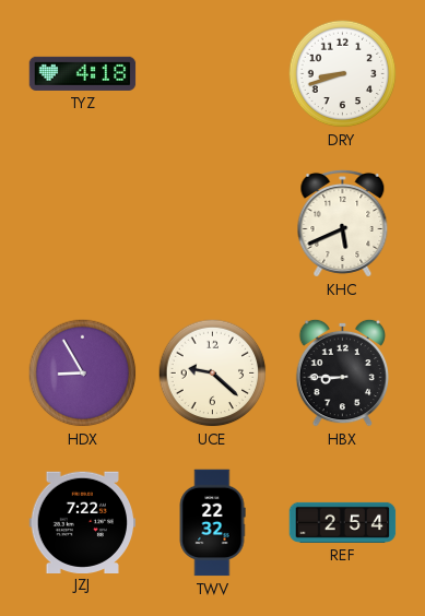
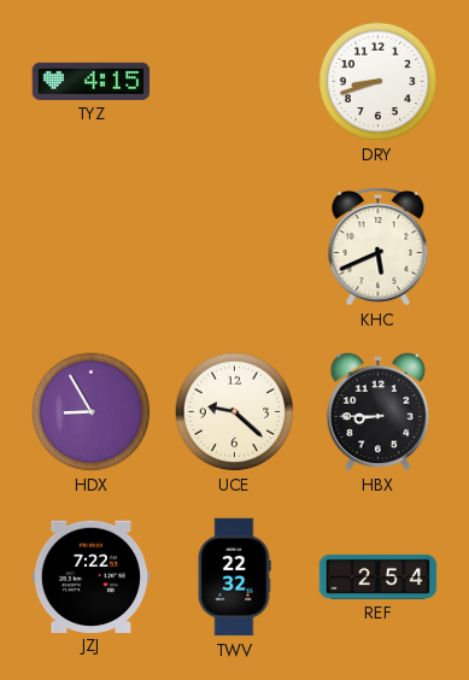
TYZ: 4:18 -> 4:15 (92, 81)
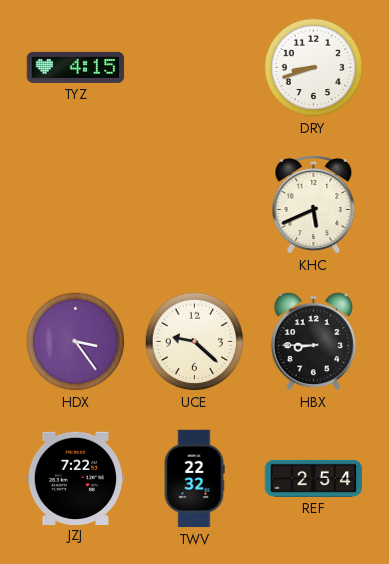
HDX: 8:55 -> 3:24 (76, 342)
